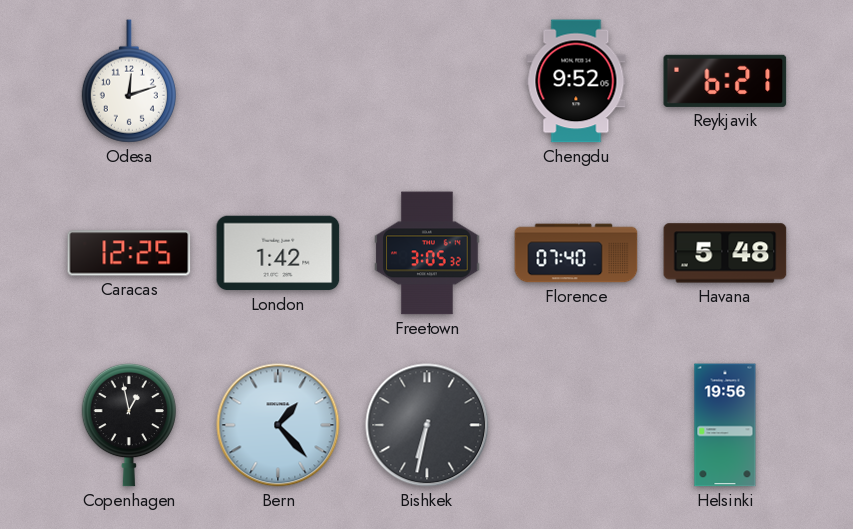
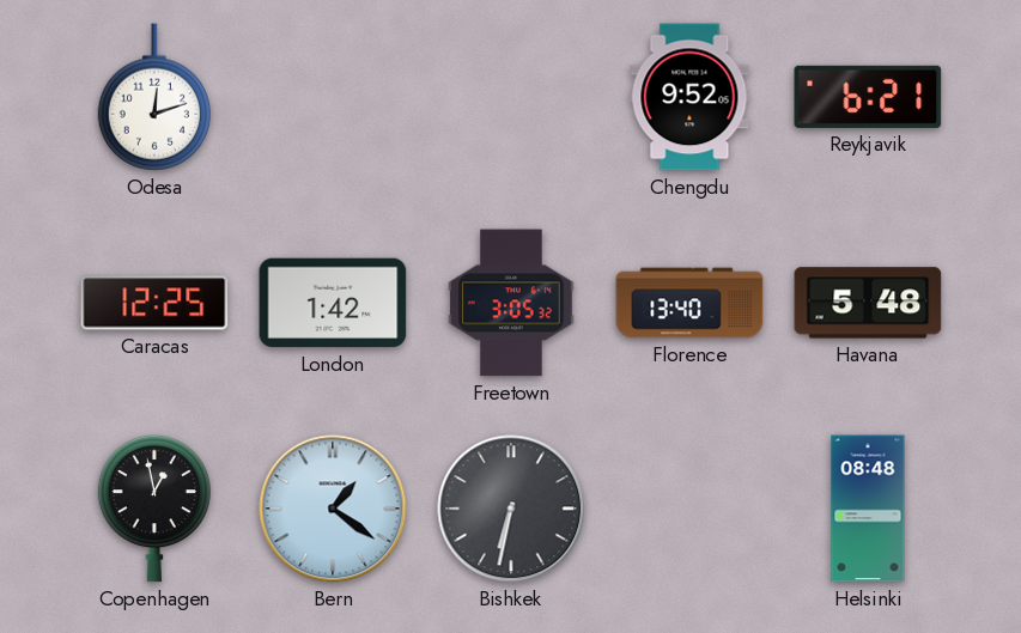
Florence: 07:40 -> 13:40 (689, 303)
Bern: 1:23 -> 1:21 (333, 509)
Helsinki: 19:56 -> 08:48 (868, 509)
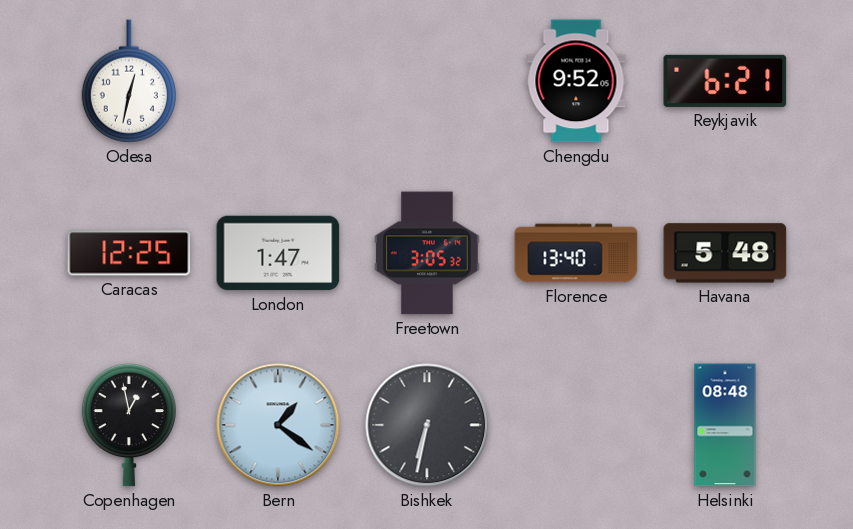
Odesa: 12:12 -> 12:32 (129, 81)
London: 1:42 -> 1:47 (278, 253)
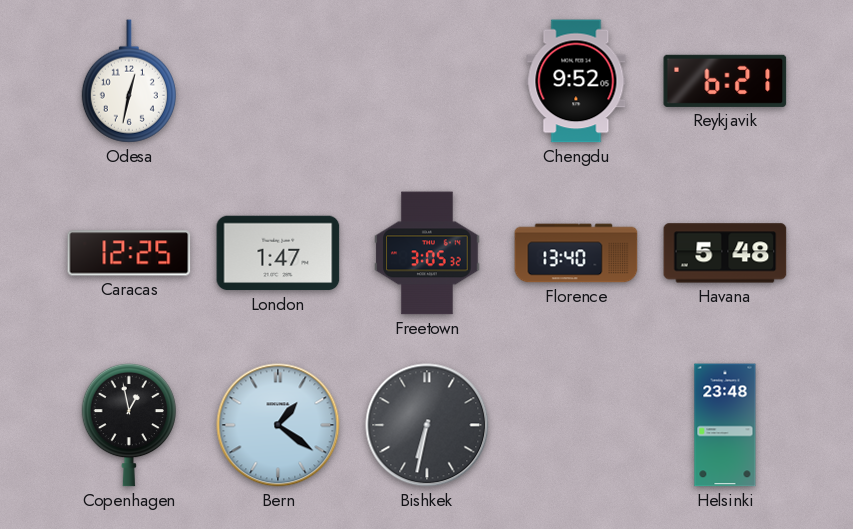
Helsinki: 08:48 -> 23:48 (725, 425)
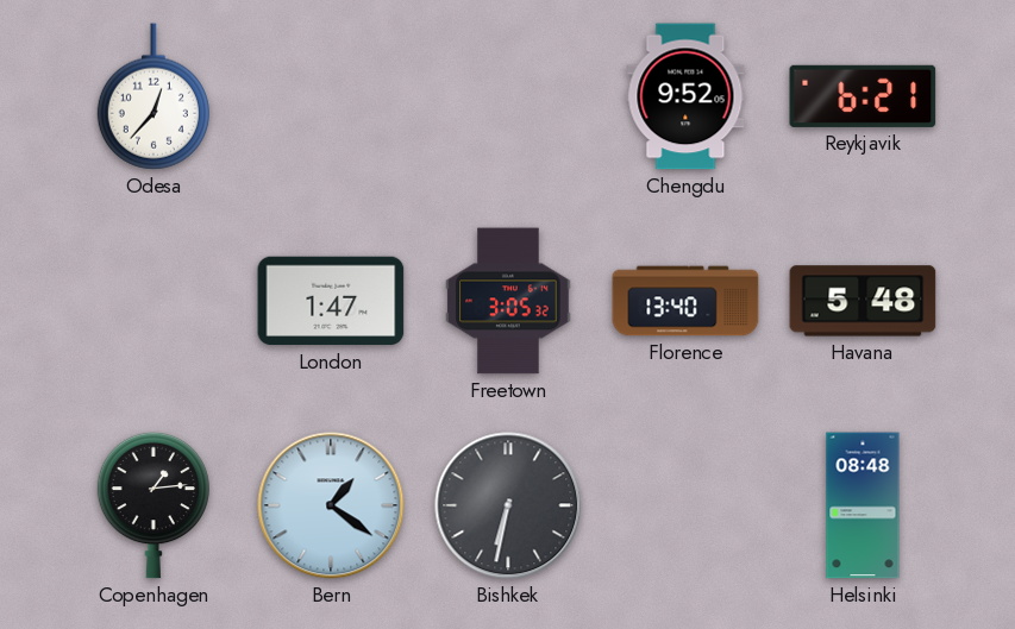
Odesa: 12:32 -> 12:37 (153, 96)
Caracas: 12:25 -> none (129, 253)
Copenhagen: 12:58 -> 1:14 (153, 505)
Helsinki: 23:48 -> 08:48 (863, 505)
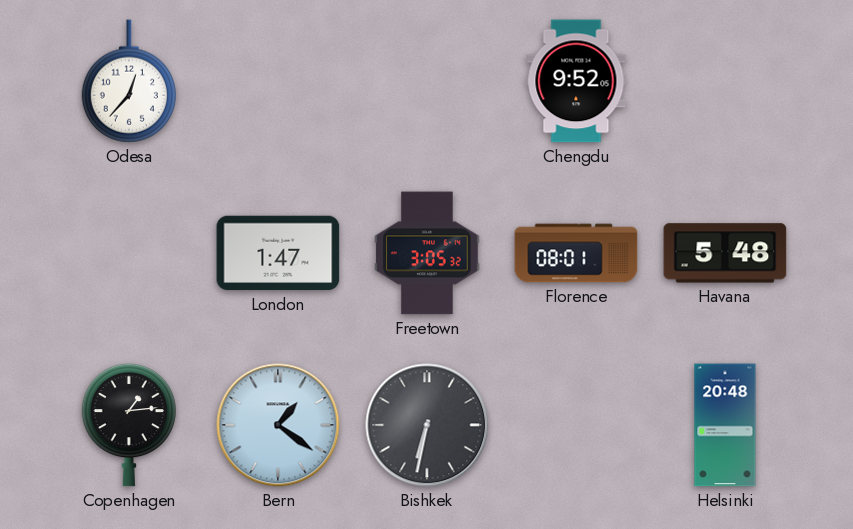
Reykjavik: 6:21 -> none (863, 96)
Florence: 13:40 -> 08:01 (576, 253)
Helsinki: 08:48 -> 20:48 (725, 425)
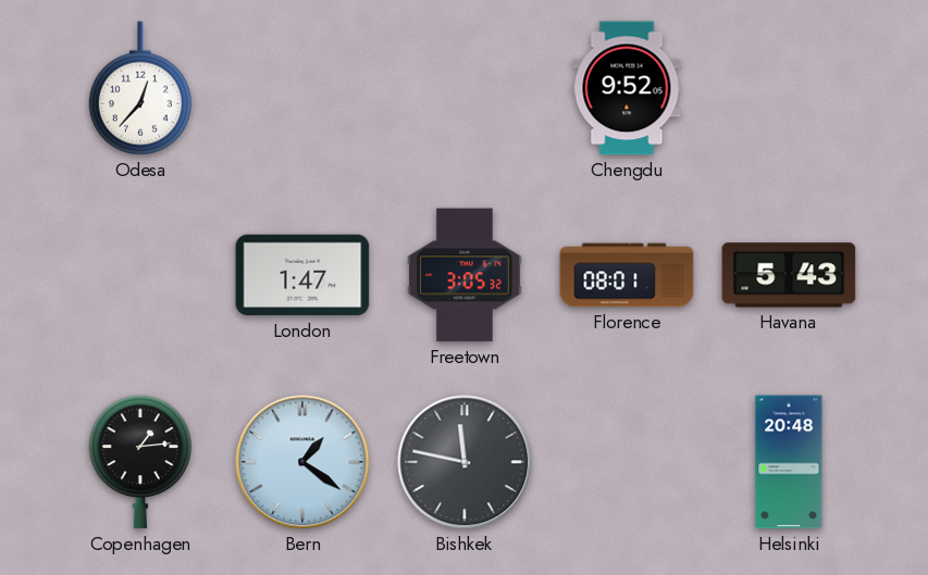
Havana: 5:48 -> 5:43 (789, 275)
Bishkek: 6:32 -> 11:47 (465, 462)
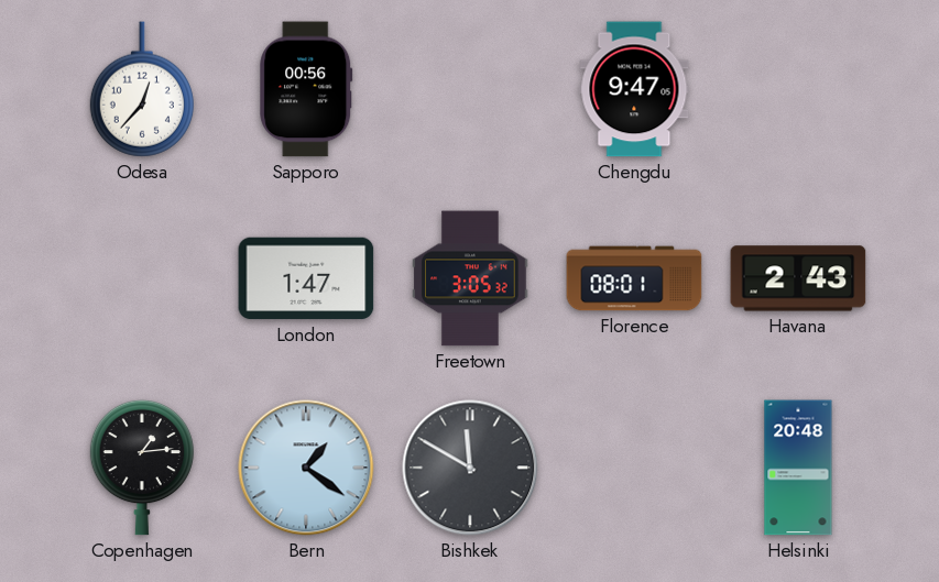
Sapporo: none -> 00:56 (306, 89)
Chengdu: 9:52 -> 9:47 (634, 89)
Havana: 5:43 -> 2:43 (798, 278)
Bishkek: 11:47 -> 11:50 (470, 468)
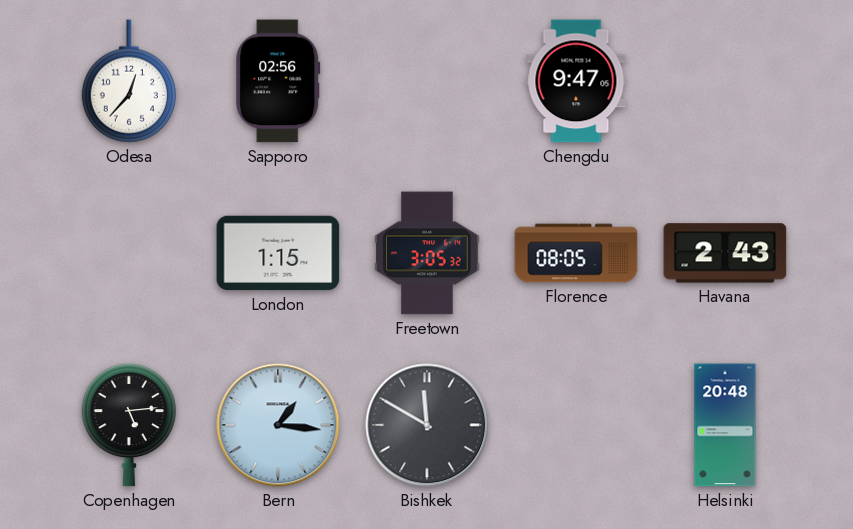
Sapporo: 00:56 -> 02:56 (278, 81)
London: 1:47 -> 1:15 (278, 253)
Florence: 08:01 -> 08:05 (576, 253)
Copenhagen: 1:14 -> 5:14 (129, 425)
Bern: 1:21 -> 1:16 (278, 425)
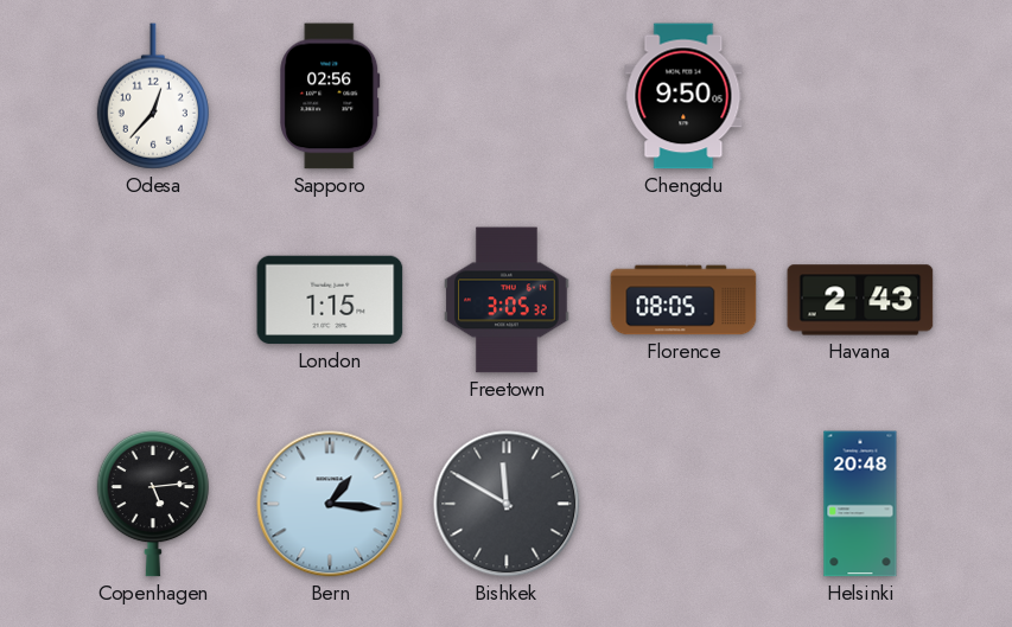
Chengdu: 9:47 -> 9:50 (683, 96)
